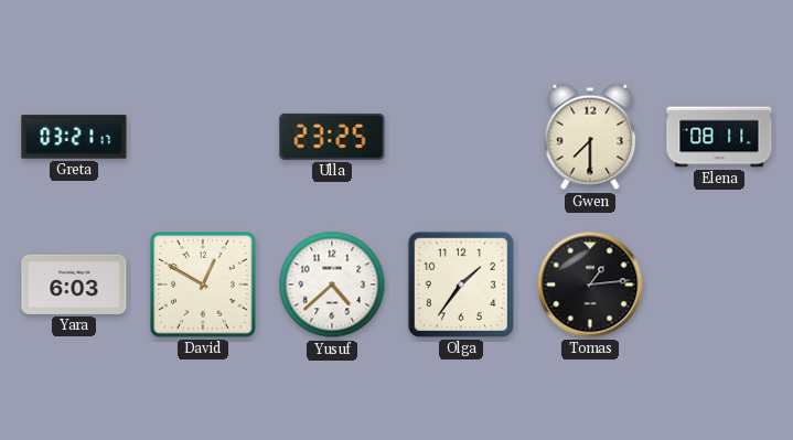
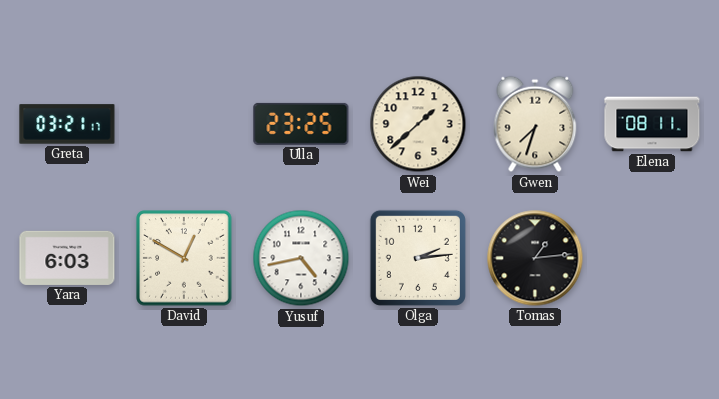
Wei: none -> 1:38 (418, 124)
Gwen: 7:30 -> 7:33 (535, 124)
Yusuf: 4:38 -> 4:43 (301, 258)
Olga: 1:36 -> 2:14 (418, 258)
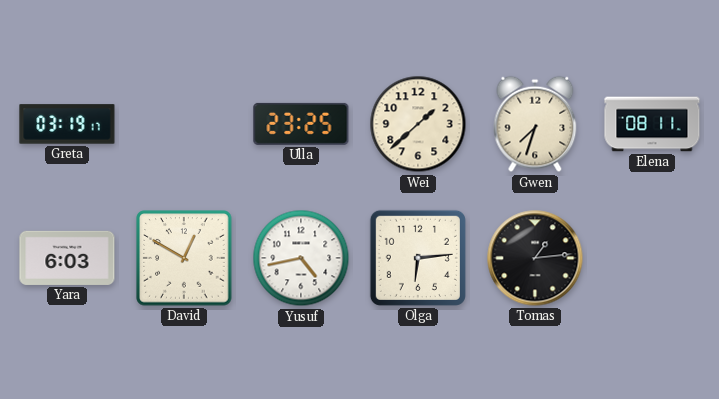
Greta: 03:21 -> 03:19 (67, 124)
Olga: 2:14 -> 6:14 (418, 258)
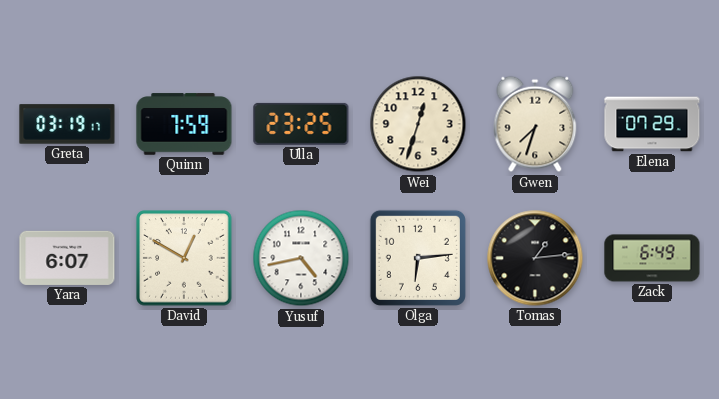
Quinn: none -> 7:59 (184, 124)
Wei: 1:38 -> 12:33 (418, 124)
Elena: 08:11 -> 07:29 (652, 124)
Yara: 6:03 -> 6:07 (67, 258)
Zack: none -> 6:49 (652, 258)
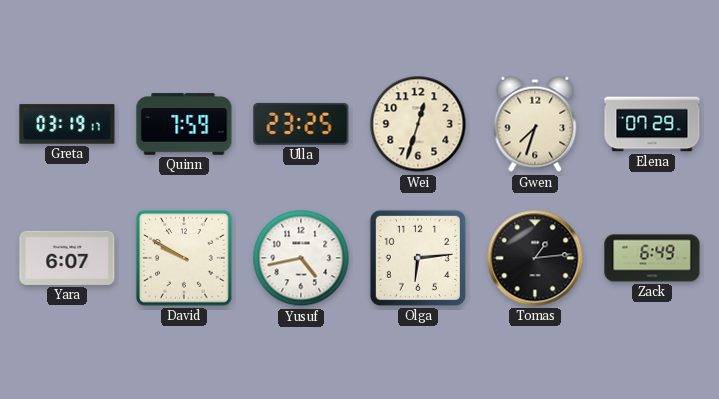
David: 12:50 -> 9:50 (184, 258)
